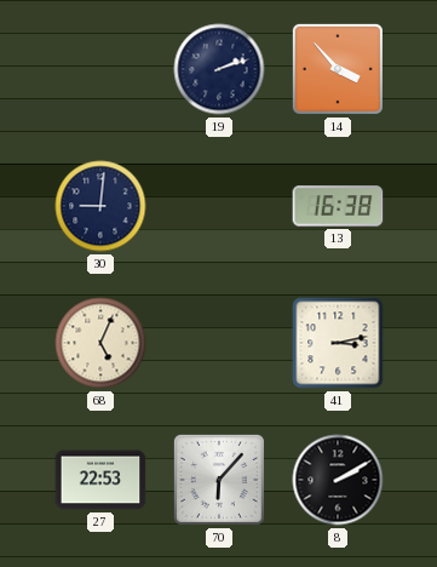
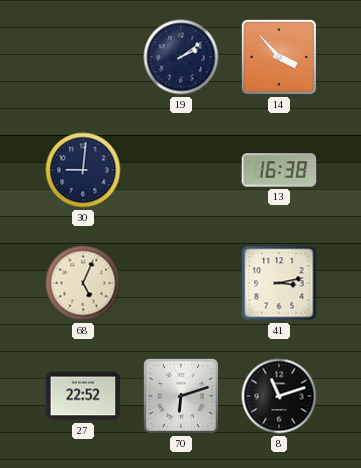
19: 2:12 -> 2:09 (181, 57)
27: 22:53 -> 22:52 (83, 396)
70: 6:07 -> 6:12 (181, 396)
8: 2:10 -> 11:12 (279, 396)
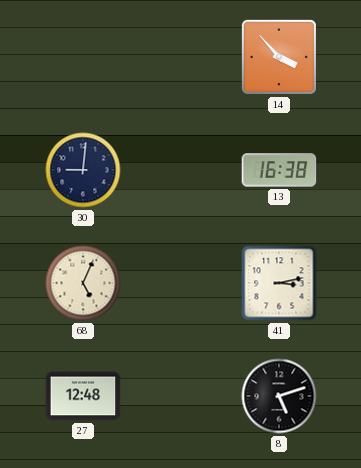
19: 2:09 -> none (181, 57)
27: 22:52 -> 12:48 (83, 396)
70: 6:12 -> none (181, 396)
8: 11:12 -> 5:12 (279, 396)
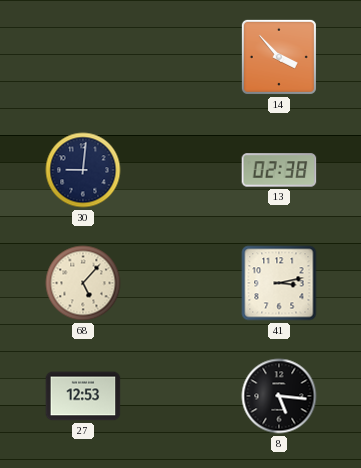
13: 16:38 -> 02:38 (279, 170)
68: 5:04 -> 5:07 (83, 283)
27: 12:48 -> 12:53 (83, 396)
8: 5:12 -> 5:16 (279, 396)
